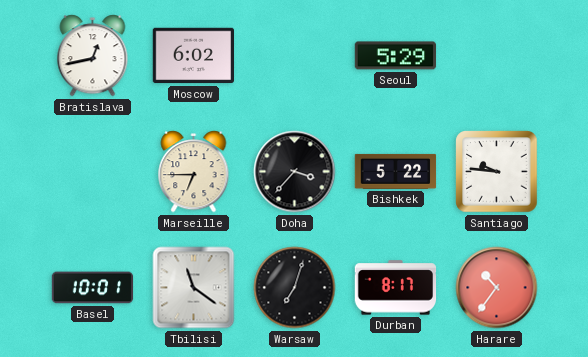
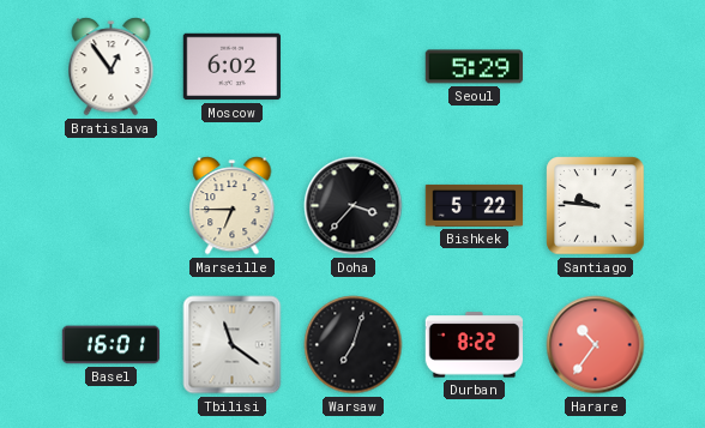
Bratislava: 12:43 -> 12:54 (112, 67)
Basel: 10:01 -> 16:01 (112, 345)
Durban: 8:17 -> 8:22 (475, 345)
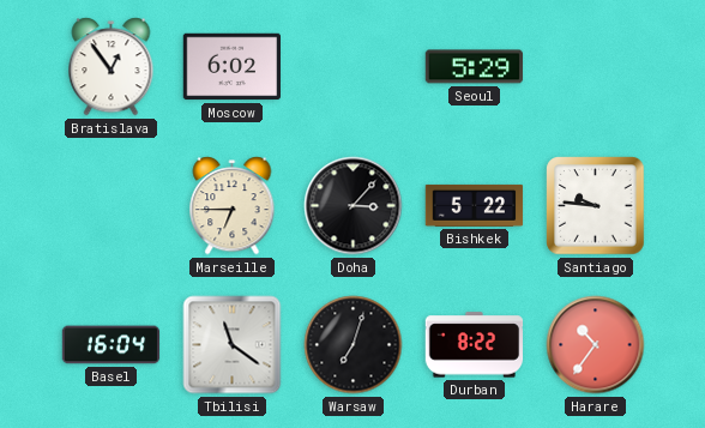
Doha: 3:37 -> 3:07 (354, 206)
Basel: 16:01 -> 16:04 (112, 345)
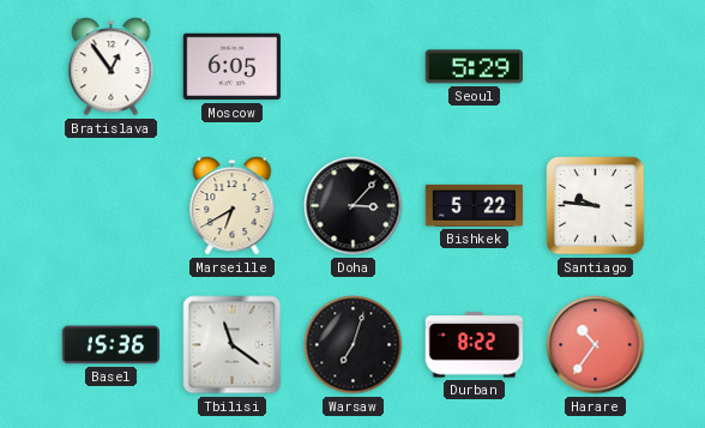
Moscow: 6:02 -> 6:05 (231, 67)
Marseille: 6:45 -> 6:40 (233, 206)
Basel: 16:04 -> 15:36 (112, 345)
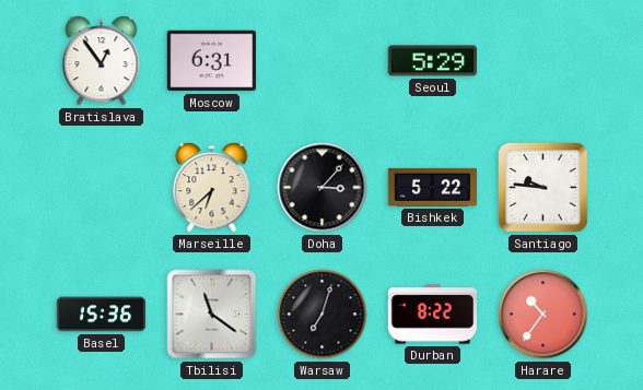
Moscow: 6:05 -> 6:31 (211, 61)
Marseille: 6:40 -> 6:38 (212, 188)
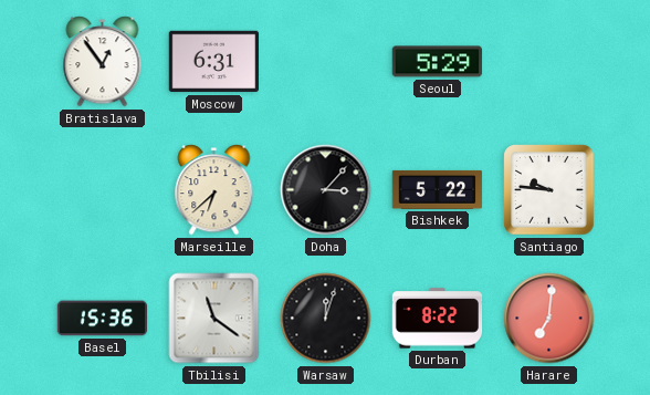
Warsaw: 7:03 -> 12:03 (326, 319)
Harare: 10:36 -> 7:01 (549, 319)
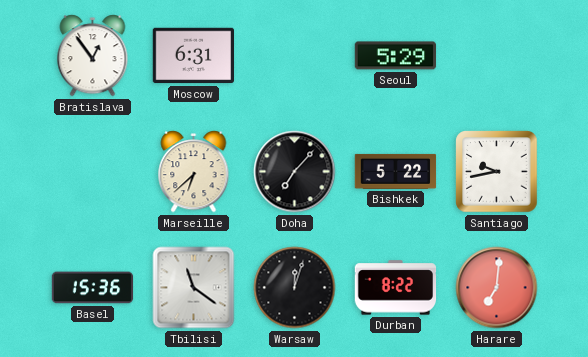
Doha: 3:07 -> 7:07 (295, 172)
Santiago: 9:46 -> 9:43 (497, 172)
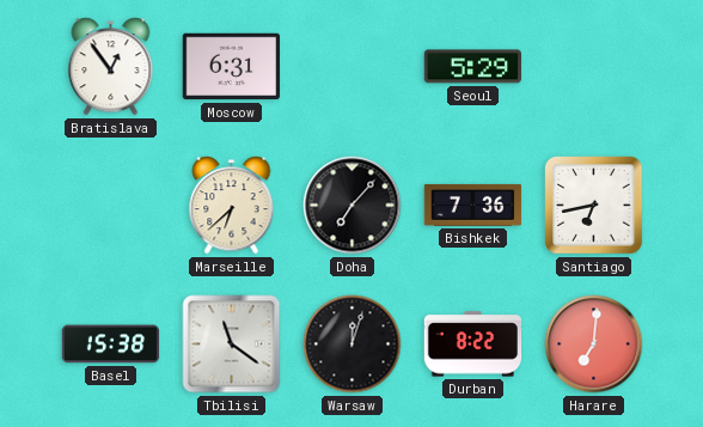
Bishkek: 5:22 -> 7:36 (473, 205)
Santiago: 9:43 -> 6:43 (594, 206)
Basel: 15:36 -> 15:38 (111, 344)
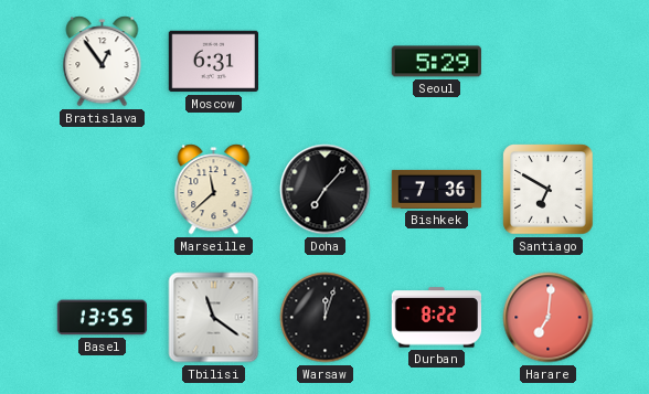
Marseille: 6:38 -> 11:38 (214, 190)
Santiago: 6:43 -> 6:50 (549, 190)
Basel: 15:38 -> 13:55 (103, 318)
